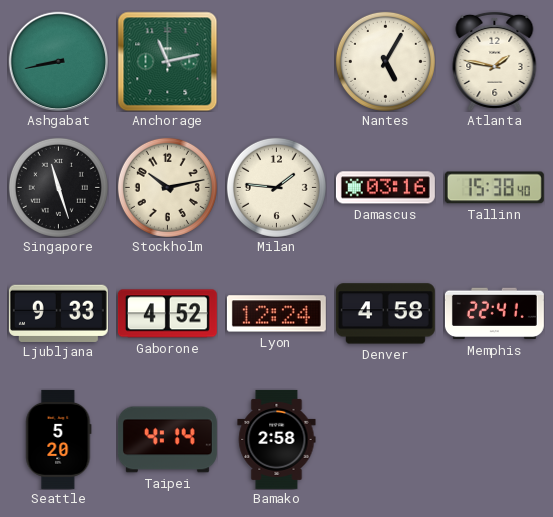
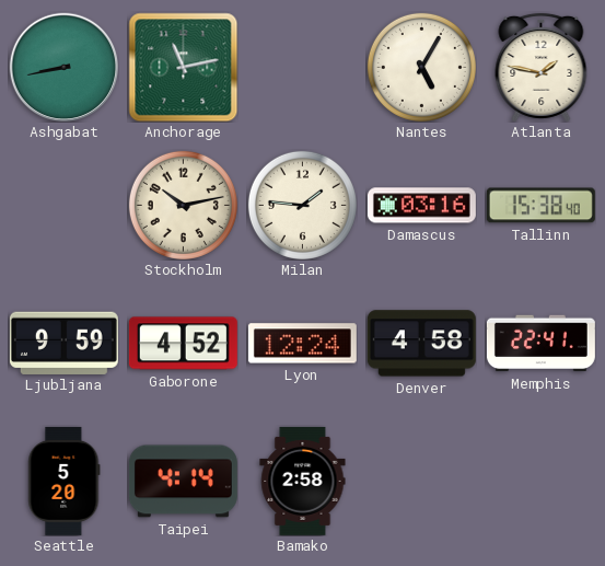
Singapore: 11:27 -> none (58, 187)
Ljubljana: 9:33 -> 9:59 (63, 343)
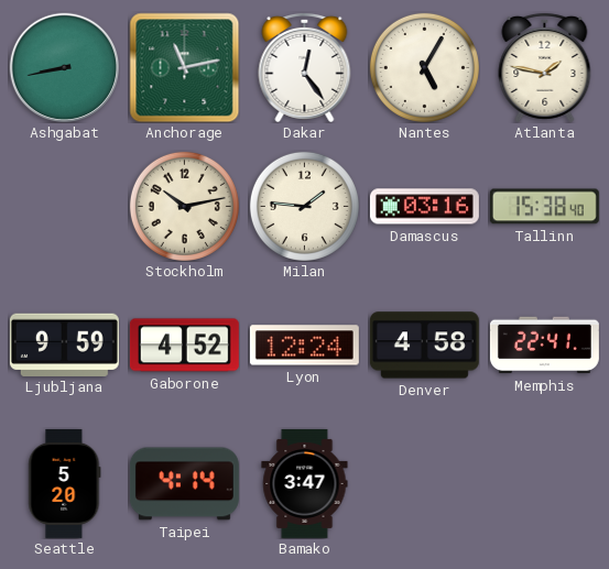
Dakar: none -> 12:24 (305, 67)
Bamako: 2:58 -> 3:47 (305, 483)
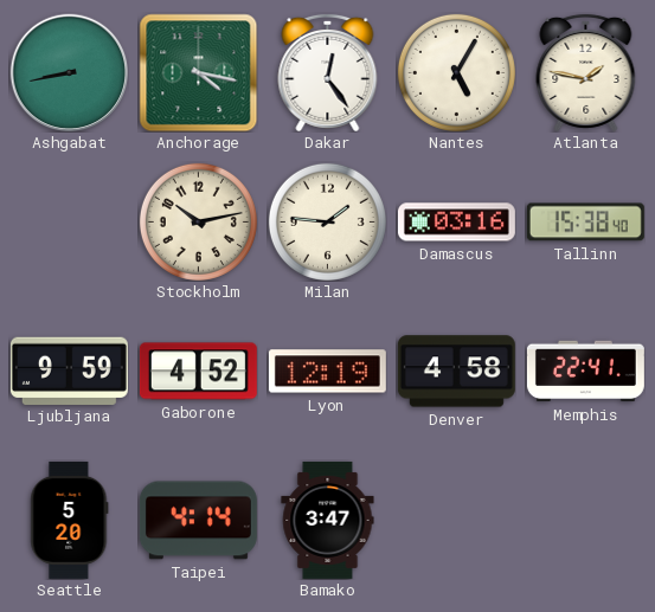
Anchorage: 11:13 -> 4:17 (198, 72)
Lyon: 12:24 -> 12:19 (327, 372)
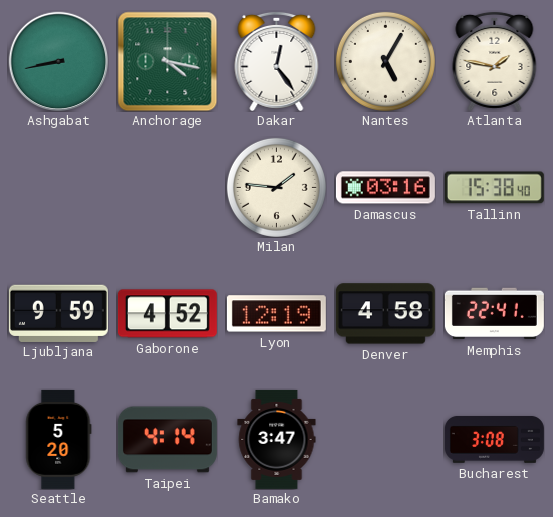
Stockholm: 10:13 -> none (198, 221)
Bucharest: none -> 3:08 (494, 439)
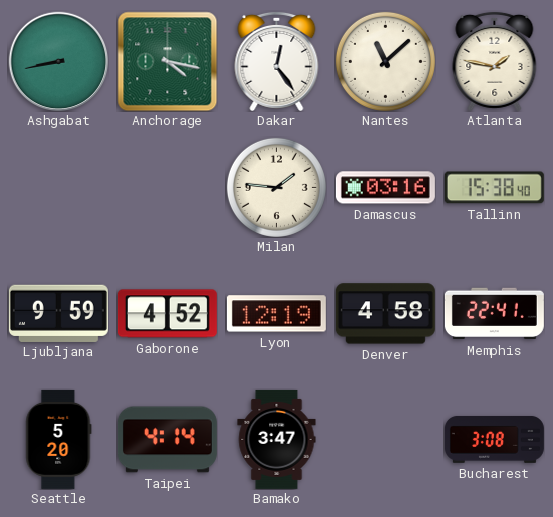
Nantes: 5:05 -> 11:08 (385, 61)
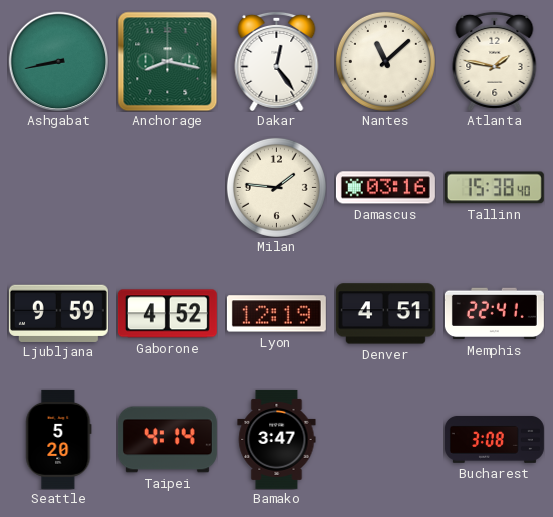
Anchorage: 4:17 -> 8:17 (167, 61)
Denver: 4:58 -> 4:51 (385, 314)
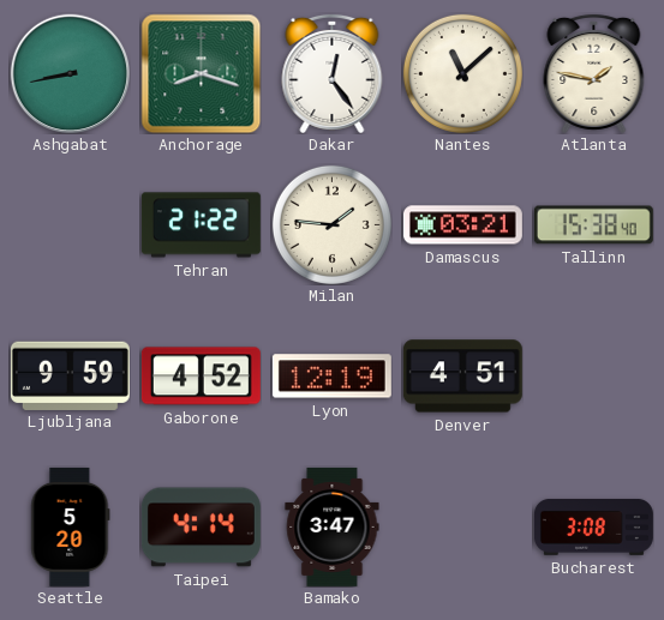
Anchorage: 8:17 -> 8:18 (201, 73)
Tehran: none -> 21:22 (201, 225)
Damascus: 03:16 -> 03:21 (462, 225)
Memphis: 22:41 -> none (494, 314)
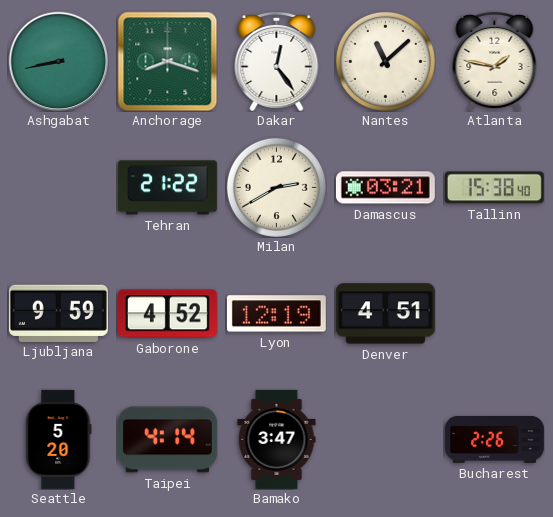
Milan: 1:46 -> 2:40 (276, 187)
Bucharest: 3:08 -> 2:26 (494, 439)
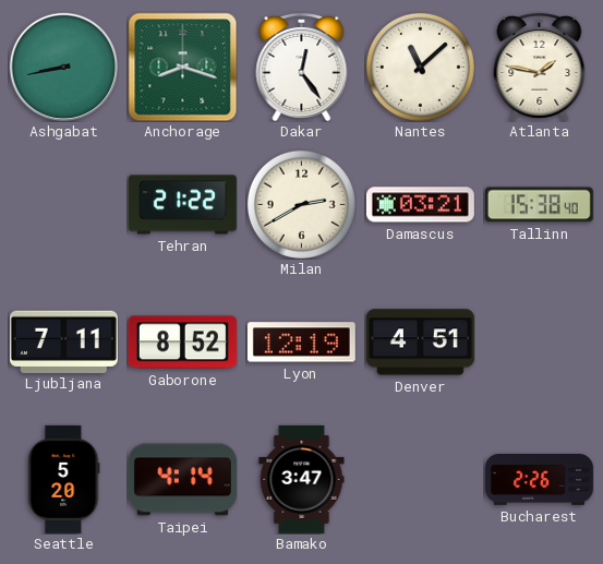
Ljubljana: 9:59 -> 7:11 (63, 341)
Gaborone: 4:52 -> 8:52 (182, 343)
